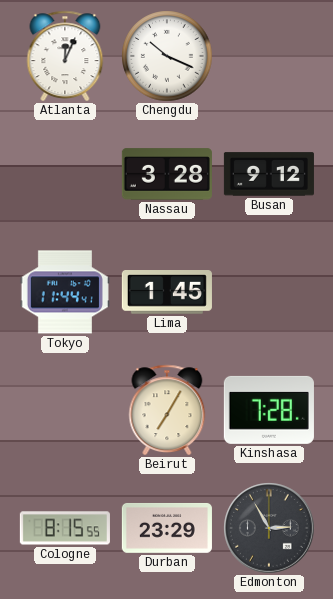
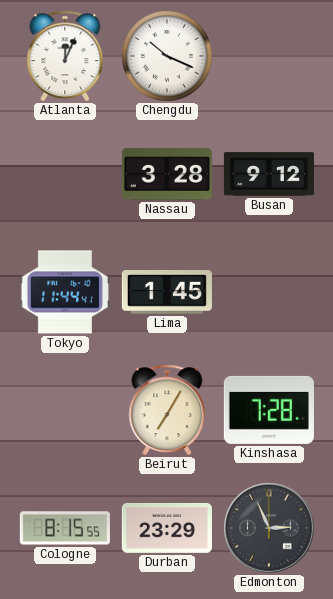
Edmonton: 2:55 -> 2:56 (269, 528)
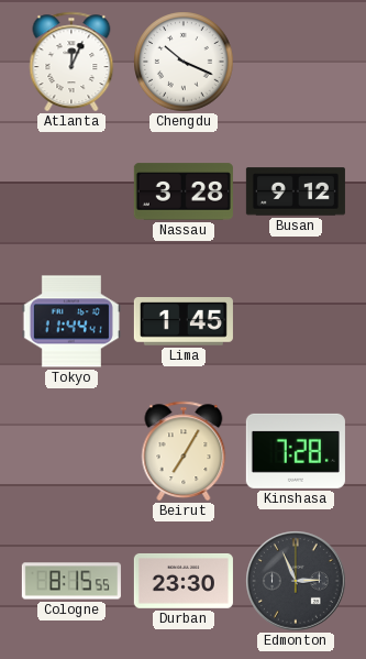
Durban: 23:29 -> 23:30 (184, 581)
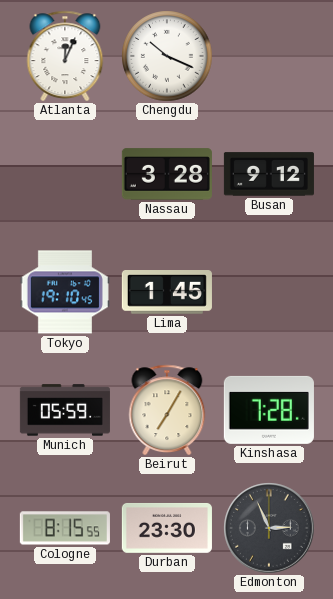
Tokyo: 11:44 -> 19:10 (65, 292)
Munich: none -> 05:59 (65, 410)
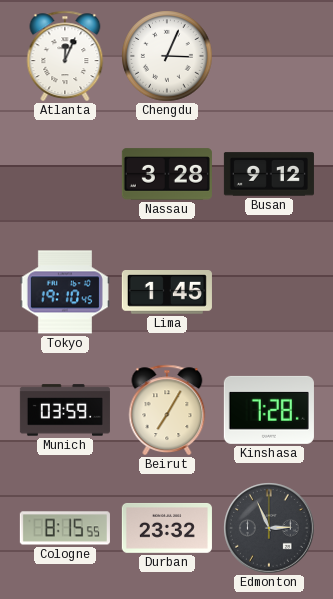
Chengdu: 10:19 -> 3:04 (167, 56)
Munich: 05:59 -> 03:59 (65, 410)
Durban: 23:30 -> 23:32 (167, 528)
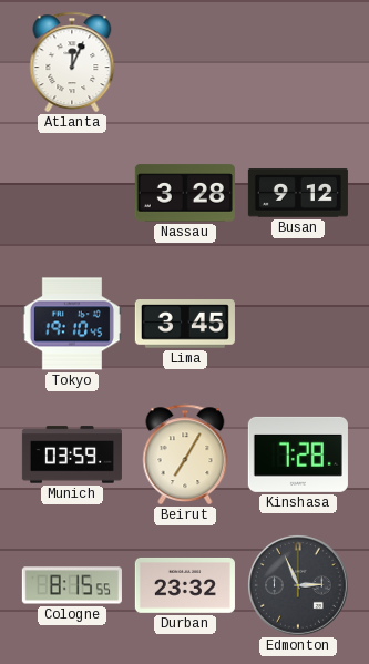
Chengdu: 3:04 -> none (167, 56)
Lima: 1:45 -> 3:45 (185, 325)
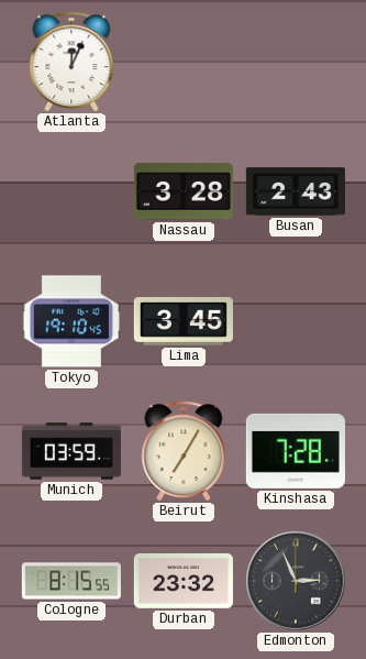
Busan: 9:12 -> 2:43 (296, 191)
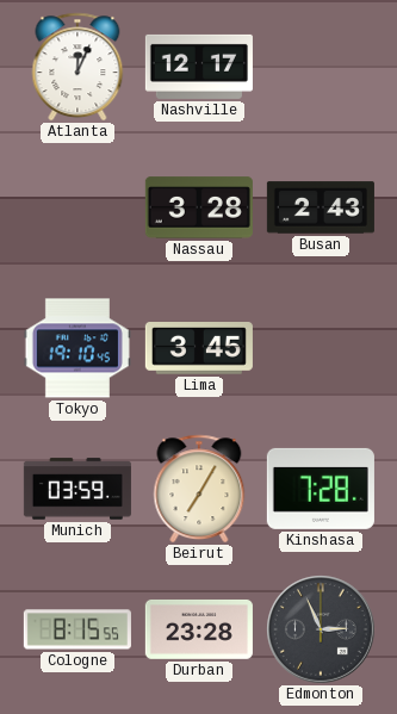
Nashville: none -> 12:17 (199, 67)
Durban: 23:32 -> 23:28 (199, 629)
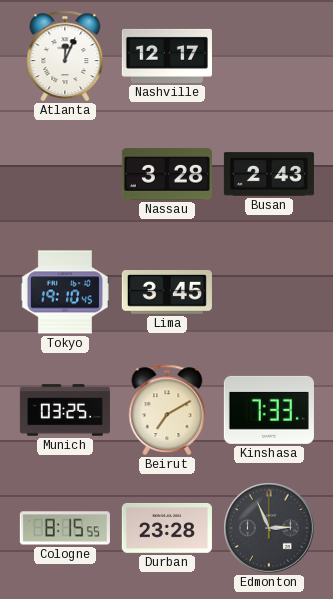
Munich: 03:59 -> 03:25 (65, 410)
Beirut: 7:05 -> 7:10 (167, 410)
Kinshasa: 7:28 -> 7:33 (269, 410)
